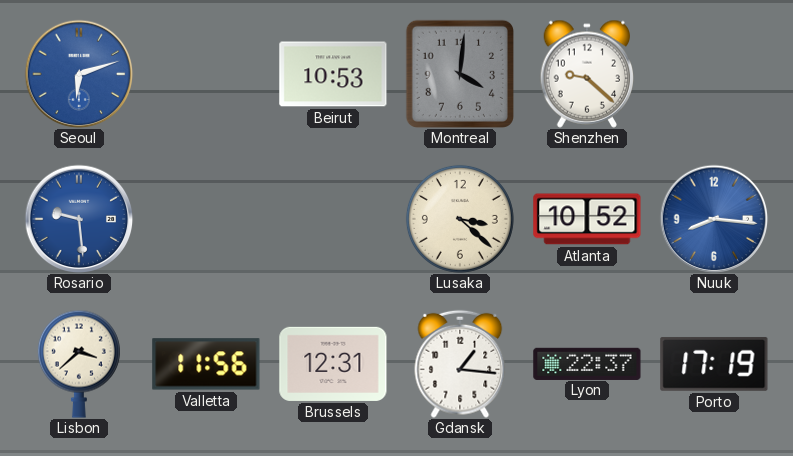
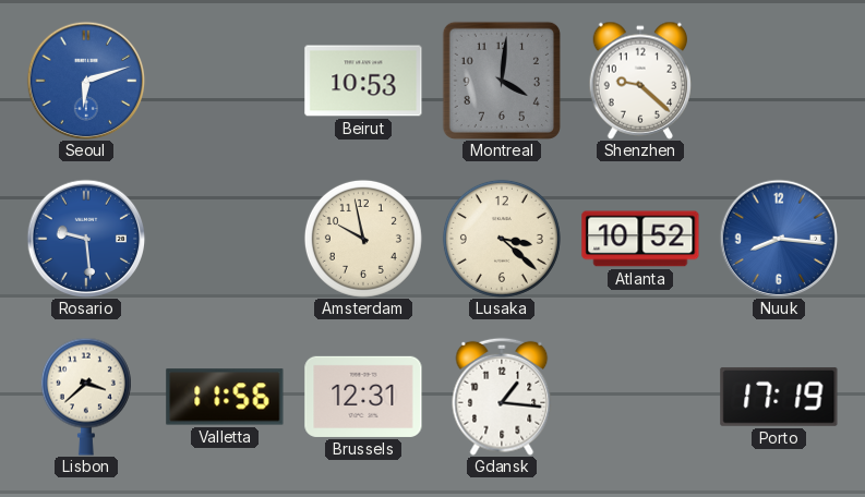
Amsterdam: none -> 9:58 (363, 239)
Lyon: 22:37 -> none (587, 363)
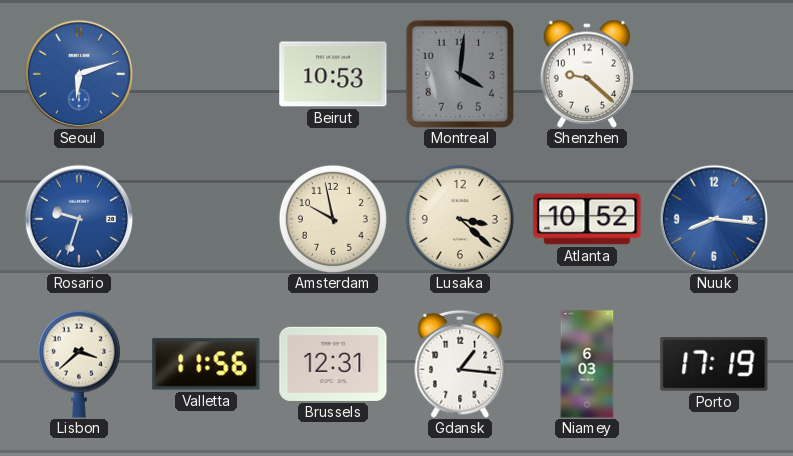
Rosario: 9:29 -> 9:33 (79, 219)
Niamey: none -> 6:03 (587, 364)
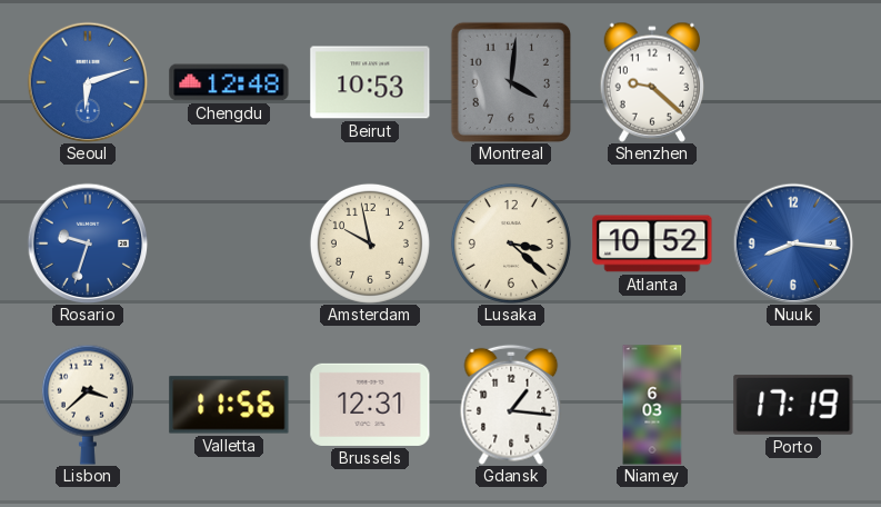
Chengdu: none -> 12:48 (229, 82)
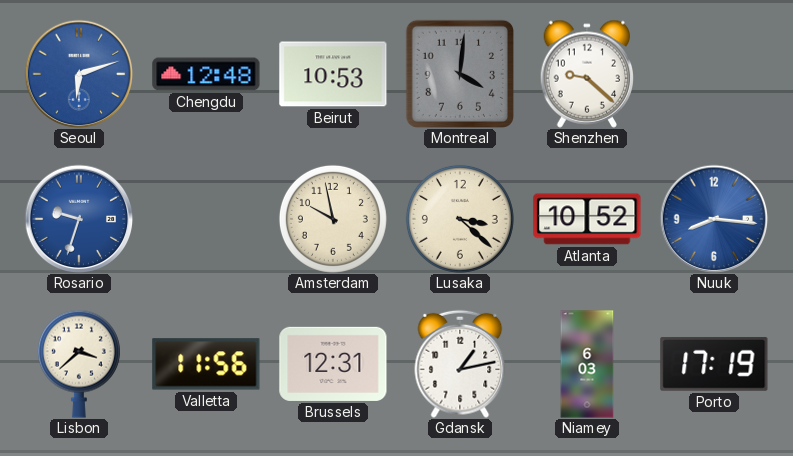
Gdansk: 1:16 -> 1:13 (460, 364)
